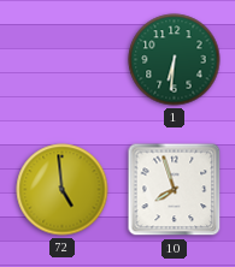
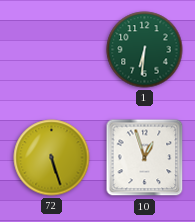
72: 4:59 -> 5:27 (52, 158)
10: 7:57 -> 12:57 (145, 158)
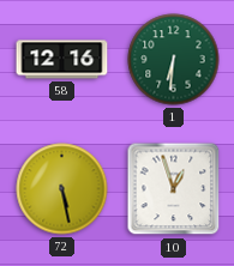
58: none -> 12:16 (62, 60)
72: 5:27 -> 5:28 (62, 189)
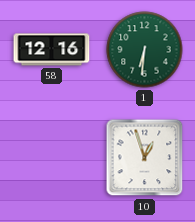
72: 5:28 -> none (62, 189)
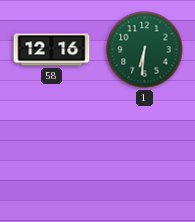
10: 12:57 -> none (145, 158)
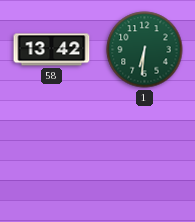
58: 12:16 -> 13:42 (52, 50)
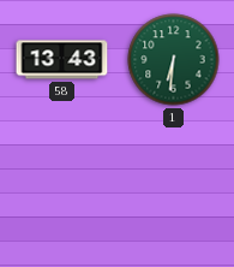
58: 13:42 -> 13:43 (62, 60)
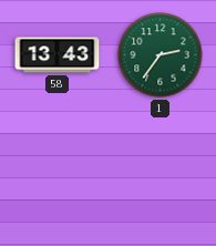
1: 6:31 -> 2:36 (161, 55)
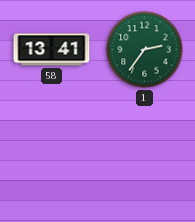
58: 13:43 -> 13:41 (52, 50)
